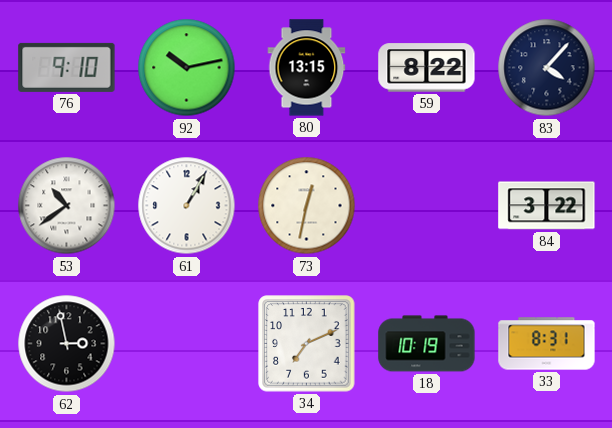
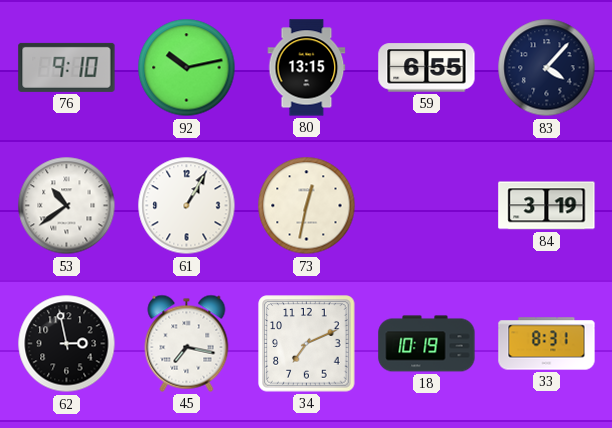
59: 8:22 -> 6:55 (427, 68)
84: 3:22 -> 3:19 (547, 206)
45: none -> 7:17 (187, 343)
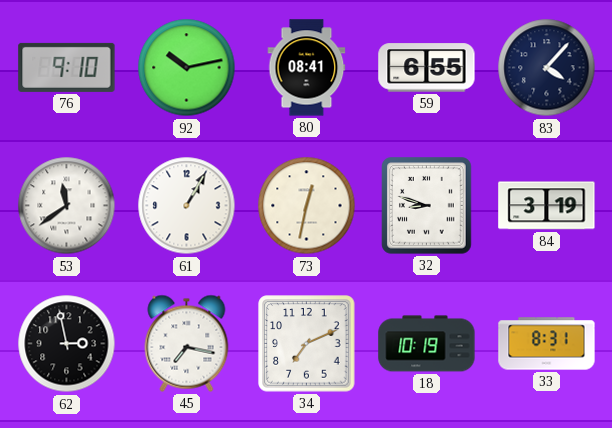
80: 13:15 -> 08:41 (307, 68)
53: 10:39 -> 11:39 (67, 206)
32: none -> 8:48 (427, 206)
